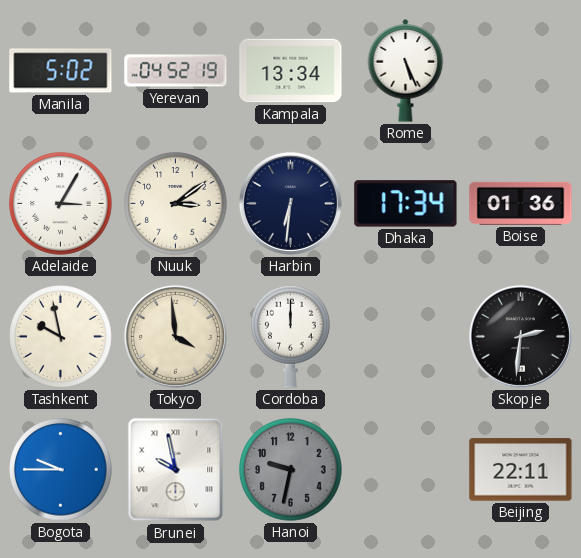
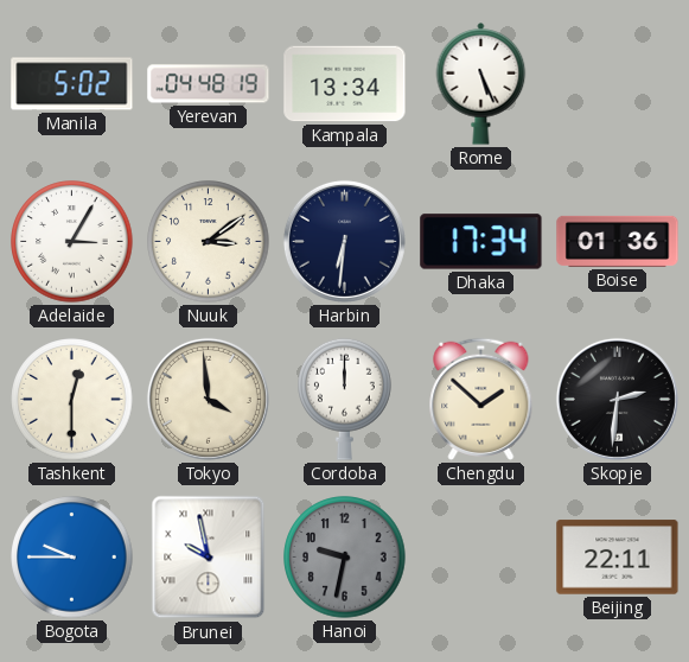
Yerevan: 04:52 -> 04:48 (209, 84)
Tashkent: 9:58 -> 12:30 (72, 400)
Chengdu: none -> 1:52 (481, 399)
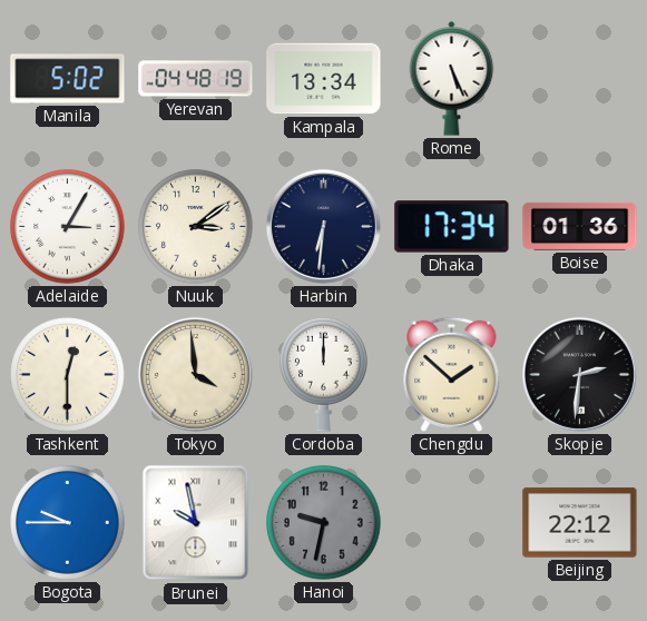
Beijing: 22:11 -> 22:12 (580, 523)
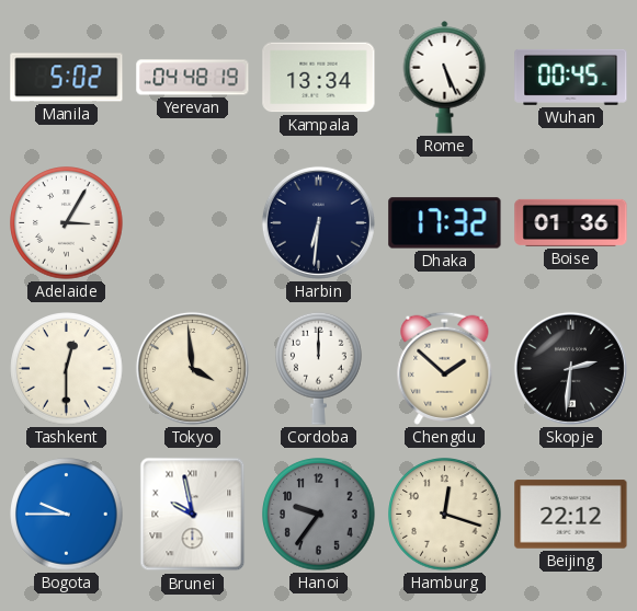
Wuhan: none -> 00:45 (571, 77)
Nuuk: 3:09 -> none (196, 227)
Dhaka: 17:34 -> 17:32 (445, 223)
Hanoi: 9:32 -> 9:36 (319, 515)
Hamburg: none -> 12:18 (445, 515)
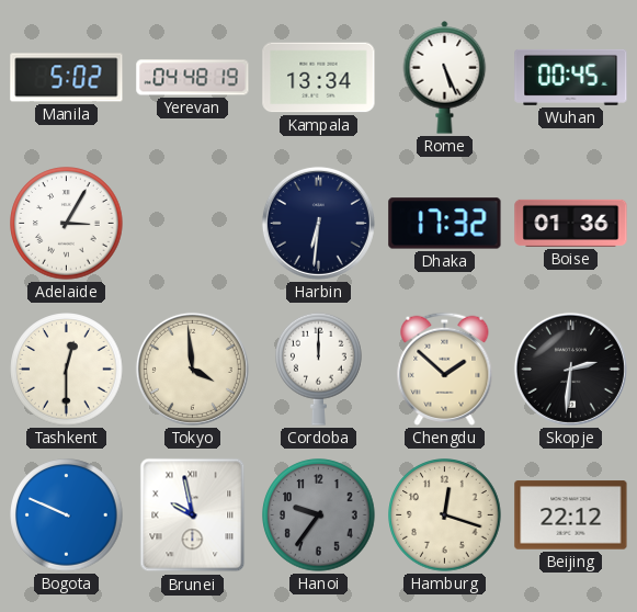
Bogota: 9:45 -> 9:49 (67, 515)
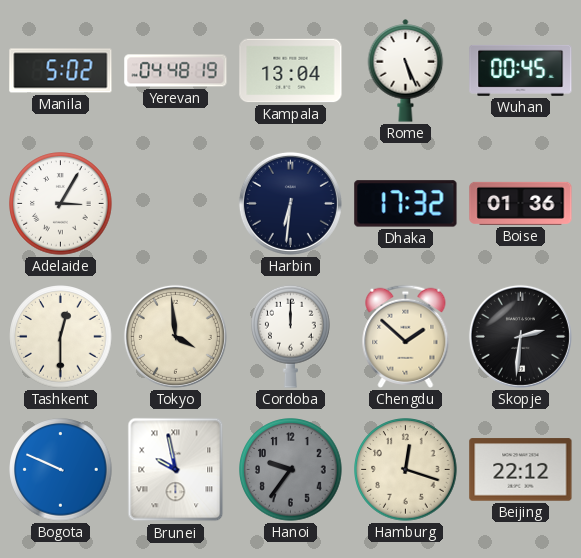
Kampala: 13:34 -> 13:04 (291, 71)
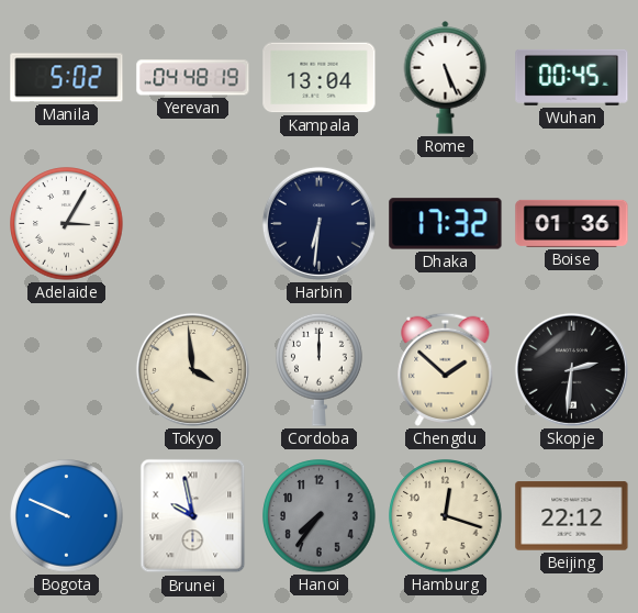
Tashkent: 12:30 -> none (61, 337)
Hanoi: 9:36 -> 7:36 (320, 516)
